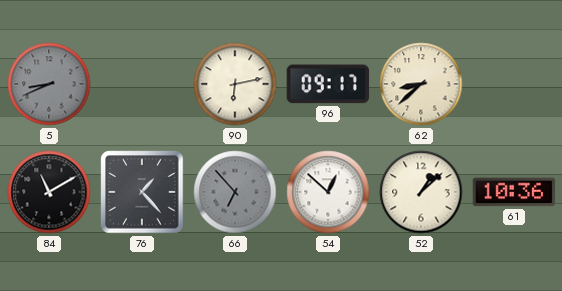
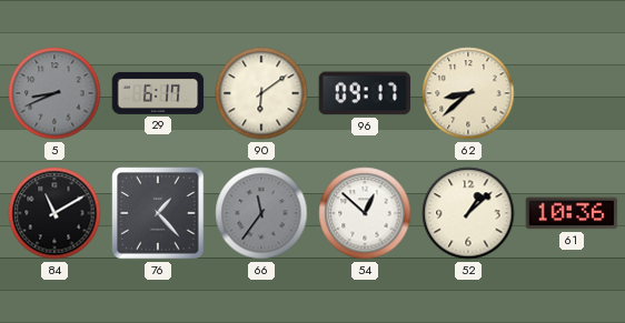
29: none -> 6:17 (158, 93)
90: 6:13 -> 6:09 (261, 93)
66: 6:53 -> 11:36 (261, 213)
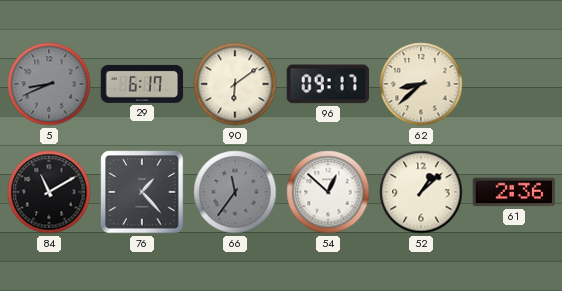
61: 10:36 -> 2:36 (514, 192)
